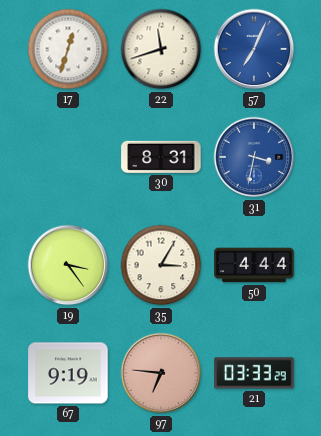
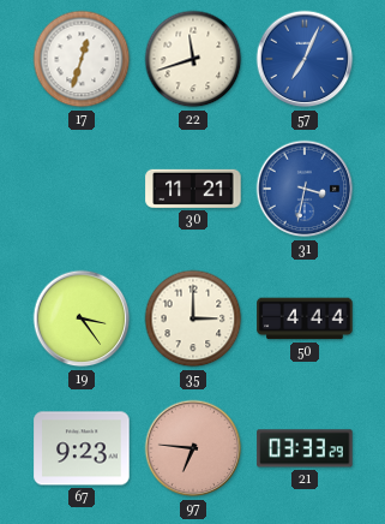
30: 8:31 -> 11:21 (193, 189)
35: 3:05 -> 3:00 (193, 318)
67: 9:19 -> 9:23 (82, 448)
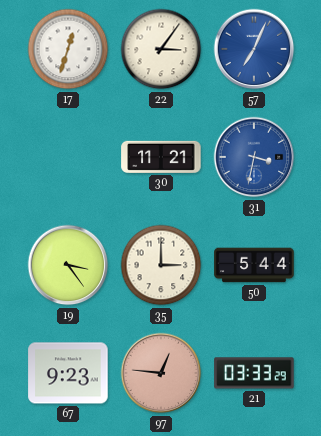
22: 11:42 -> 3:06 (161, 49)
50: 4:44 -> 5:44 (254, 265)
97: 6:46 -> 12:46 (161, 373)
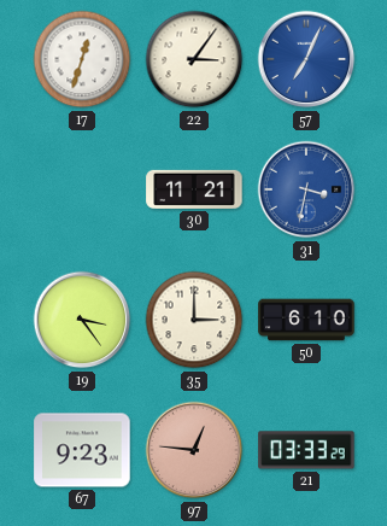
50: 5:44 -> 6:10 (306, 320)
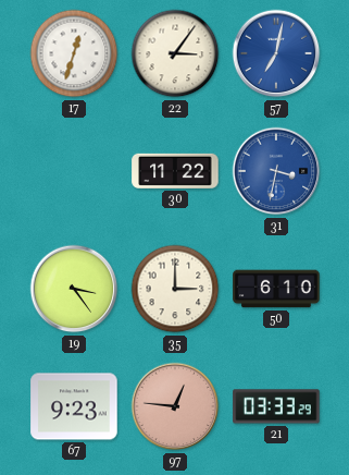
57: 7:04 -> 7:02 (276, 53)
30: 11:21 -> 11:22 (175, 171)
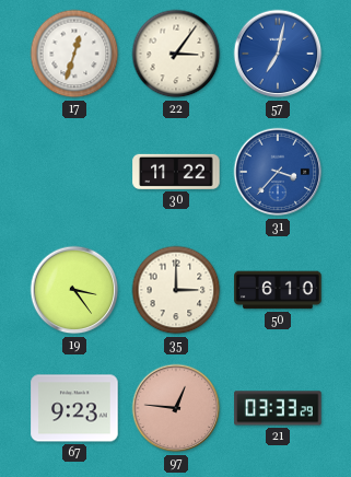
31: 3:32 -> 3:37 (278, 172)
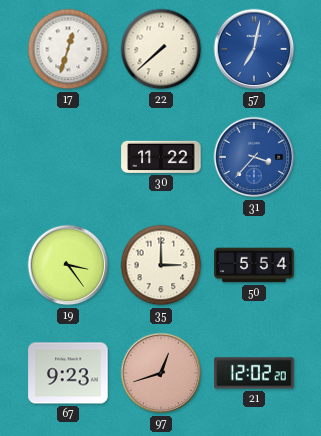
22: 3:06 -> 7:38 (161, 49)
50: 6:10 -> 5:54 (254, 265)
97: 12:46 -> 12:42 (161, 373)
21: 03:33 -> 12:02 (254, 373)
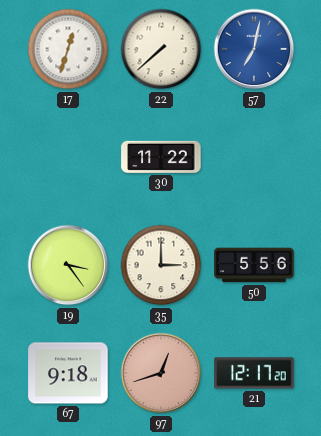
31: 3:37 -> none (254, 157)
50: 5:54 -> 5:56 (254, 265)
67: 9:23 -> 9:18 (68, 373)
21: 12:02 -> 12:17 (254, 373)
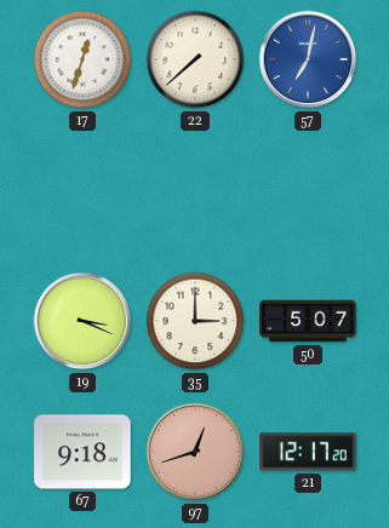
30: 11:22 -> none (161, 157)
19: 3:24 -> 3:19 (82, 321)
50: 5:56 -> 5:07 (308, 321)
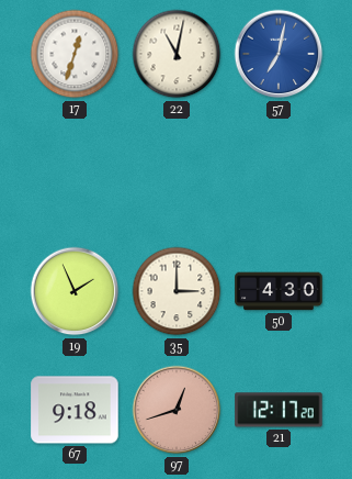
22: 7:38 -> 11:02 (177, 54)
19: 3:19 -> 1:56 (75, 291)
50: 5:07 -> 4:30 (279, 291)
